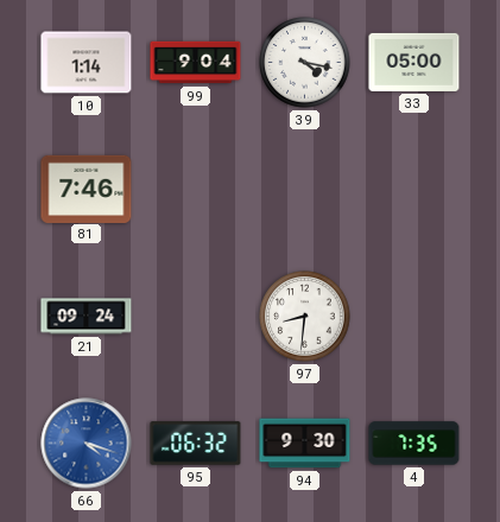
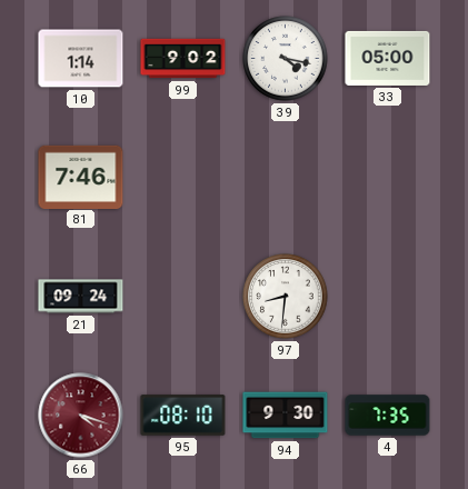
99: 9:04 -> 9:02 (183, 59)
66 dial: blue -> burgundy (81, 416)
95: 06:32 -> 08:10 (183, 416)
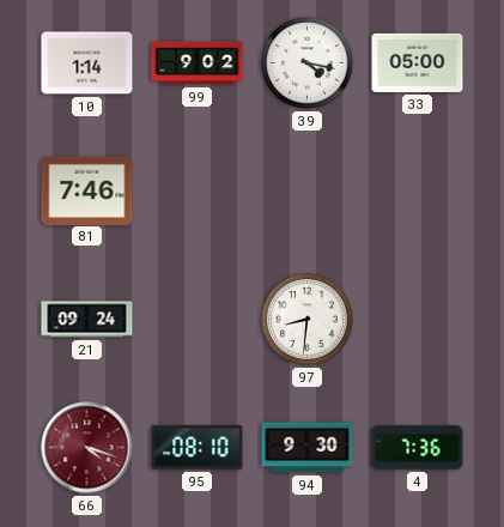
4: 7:35 -> 7:36 (418, 448)
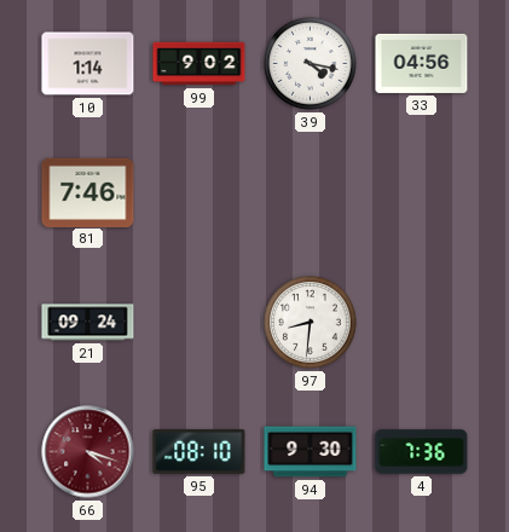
33: 05:00 -> 04:56 (422, 63)
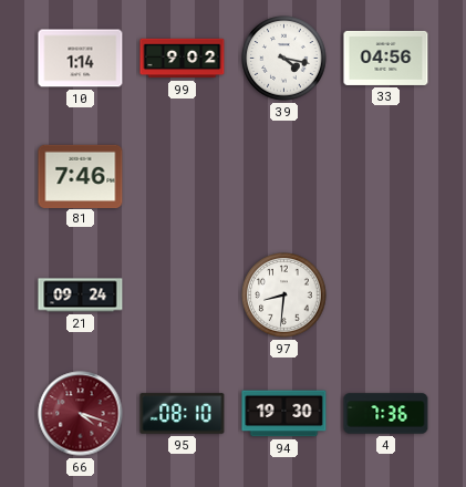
94: 9:30 -> 19:30 (284, 414)
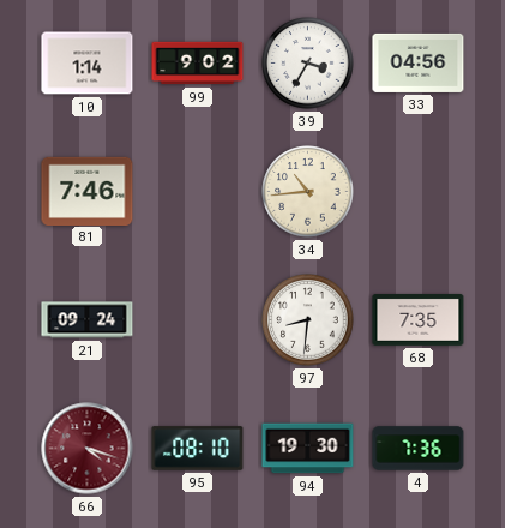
39: 4:17 -> 3:35 (308, 64)
34: none -> 10:44 (308, 192)
68: none -> 7:35 (419, 320)
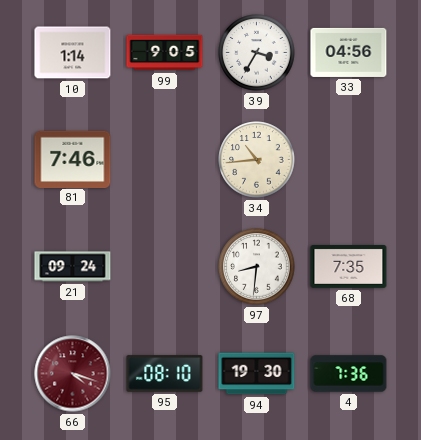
99: 9:02 -> 9:05 (165, 53)
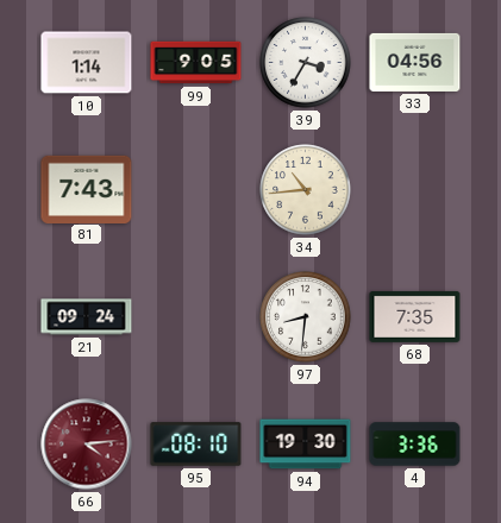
81: 7:46 -> 7:43 (87, 189)
66: 4:18 -> 4:14 (87, 445)
4: 7:36 -> 3:36 (415, 445)
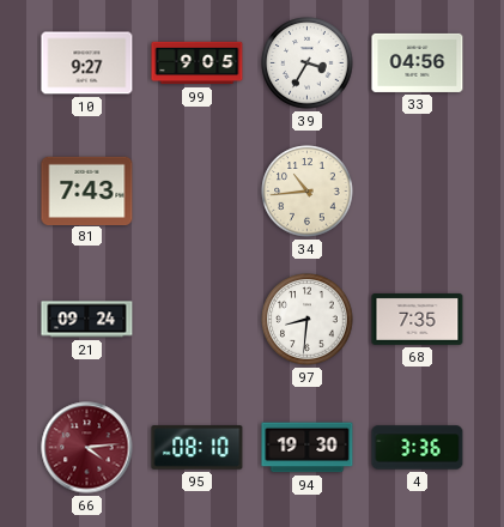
10: 1:14 -> 9:27 (87, 63)
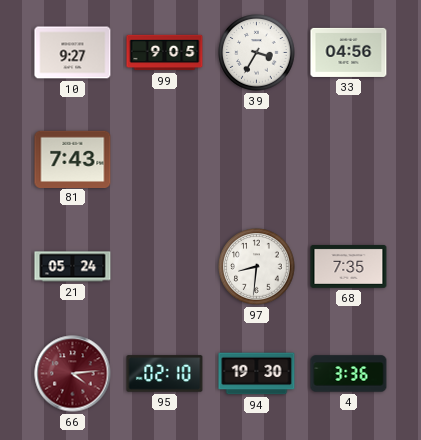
34: 10:44 -> none (308, 192)
21: 09:24 -> 05:24 (73, 267)
95: 08:10 -> 02:10 (165, 374)
